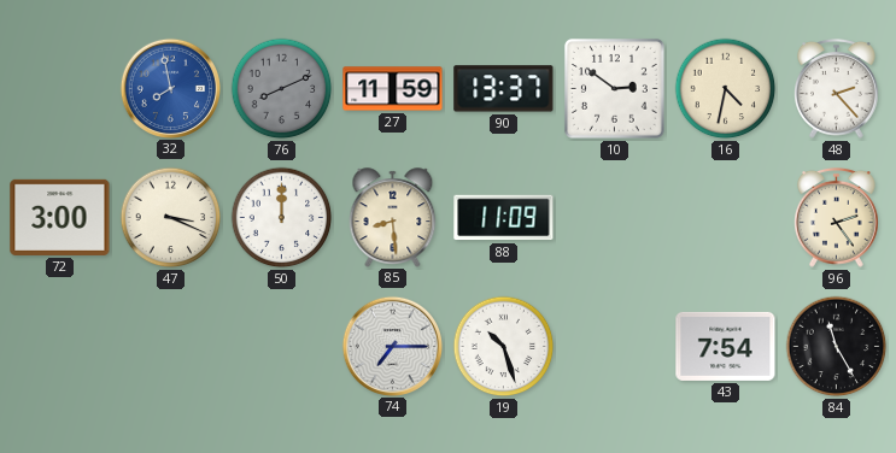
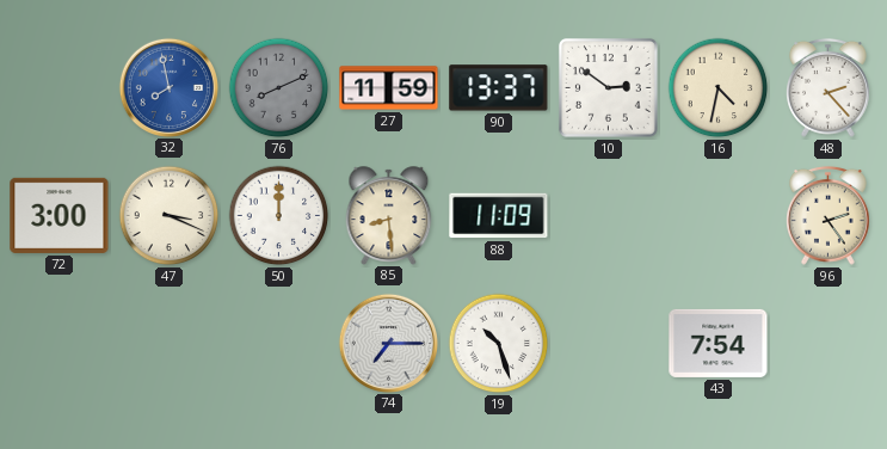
84: 11:25 -> none (837, 347)
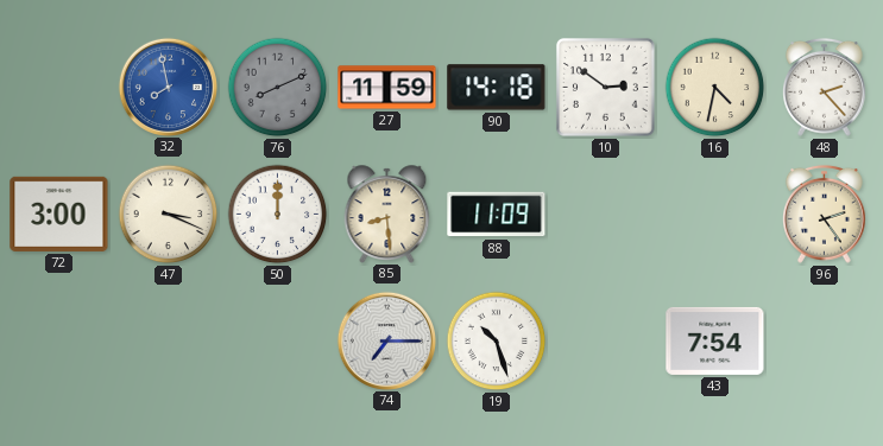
90: 13:37 -> 14:18 (497, 88)
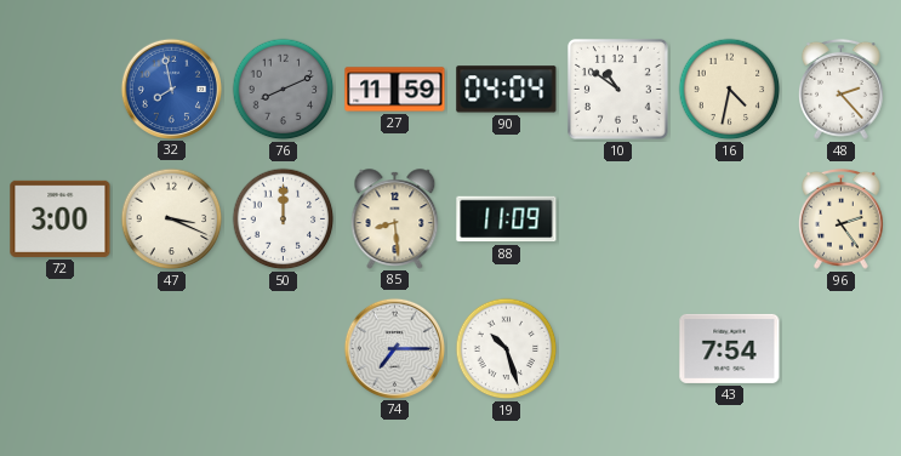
90: 14:18 -> 04:04 (507, 90)
10: 2:51 -> 10:51 (617, 89)
